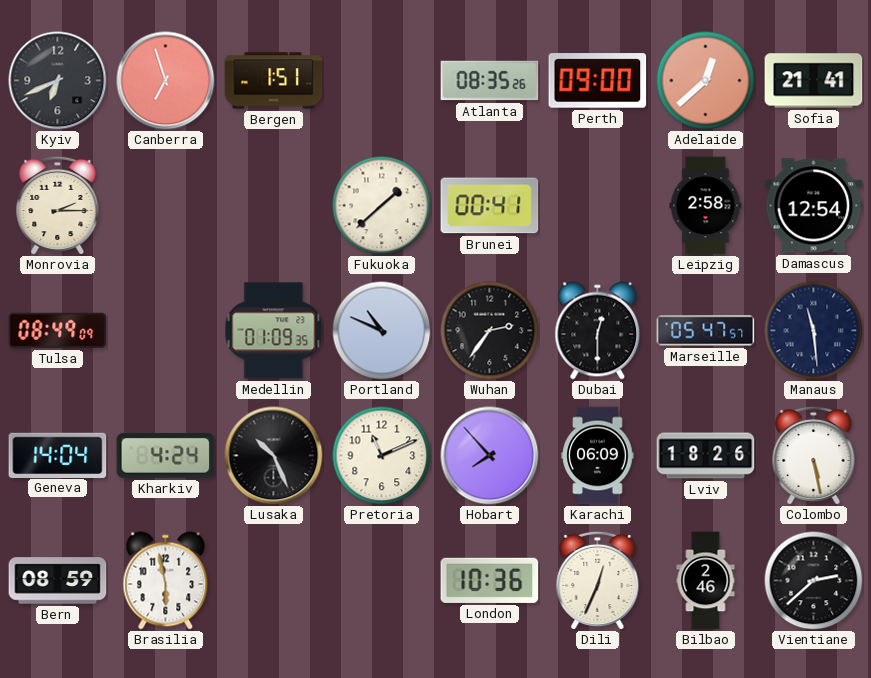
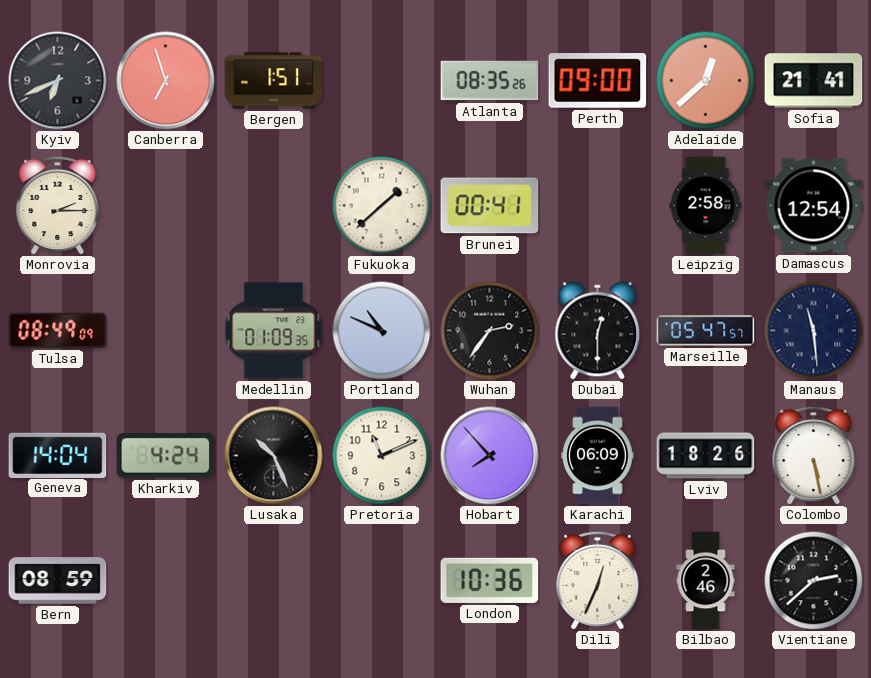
Brasilia: 5:58 -> none (166, 581)
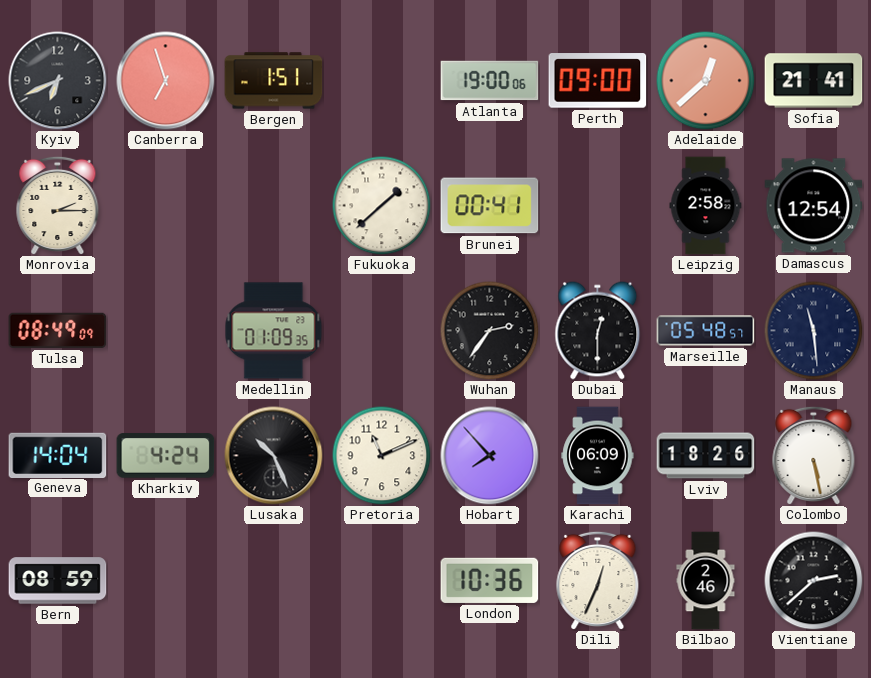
Atlanta: 08:35 -> 19:00 (490, 81)
Portland: 10:49 -> none (382, 331)
Marseille: 05:47 -> 05:48 (706, 331)
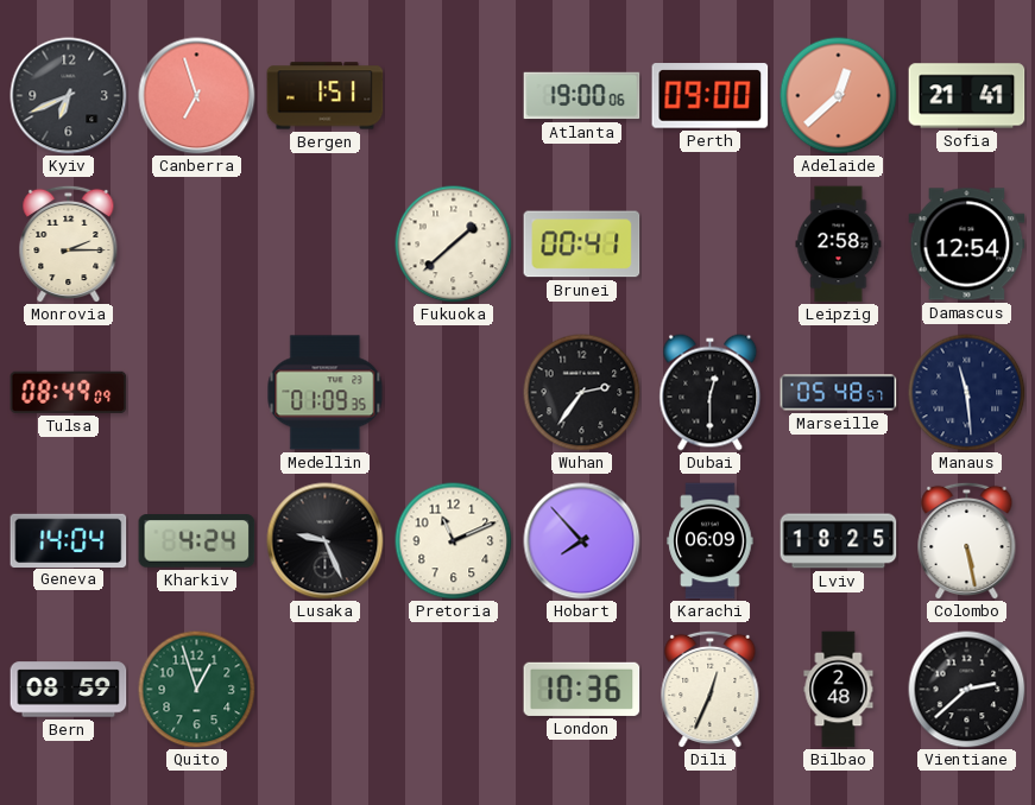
Lusaka: 10:26 -> 9:26 (326, 541)
Lviv: 18:26 -> 18:25 (839, 541)
Quito: none -> 12:57 (197, 690)
Bilbao: 2:46 -> 2:48 (839, 690)
